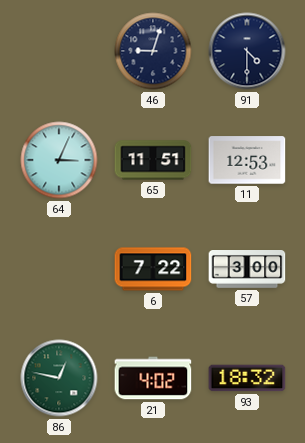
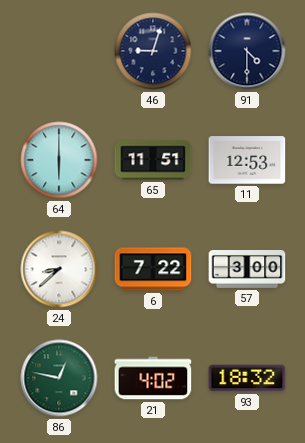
64: 3:04 -> 6:00 (59, 160)
24: none -> 8:38 (59, 269)
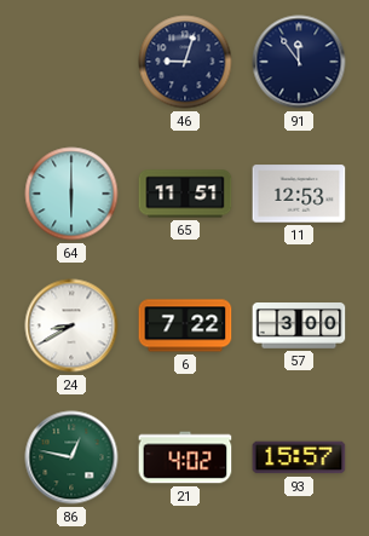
91: 4:30 -> 11:54 (299, 62)
24: 8:38 -> 8:40 (71, 325)
93: 18:32 -> 15:57 (299, 457)
